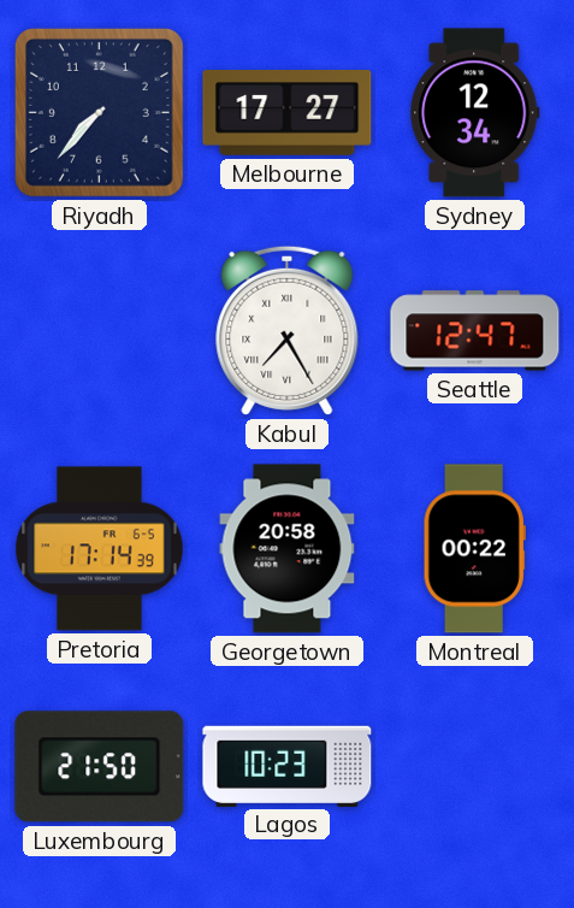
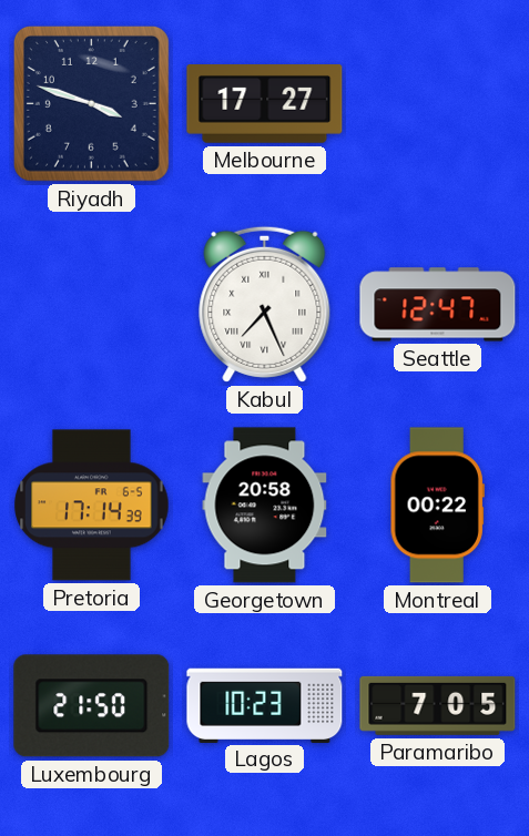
Riyadh: 7:37 -> 3:48 (91, 103)
Sydney: 12:34 -> none (475, 113)
Kabul: 7:25 -> 7:26 (265, 304)
Paramaribo: none -> 7:05 (438, 705)
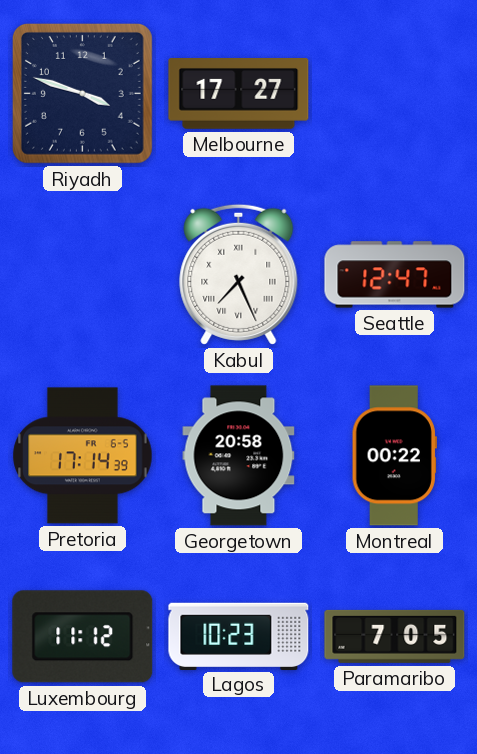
Luxembourg: 21:50 -> 11:12 (83, 637)
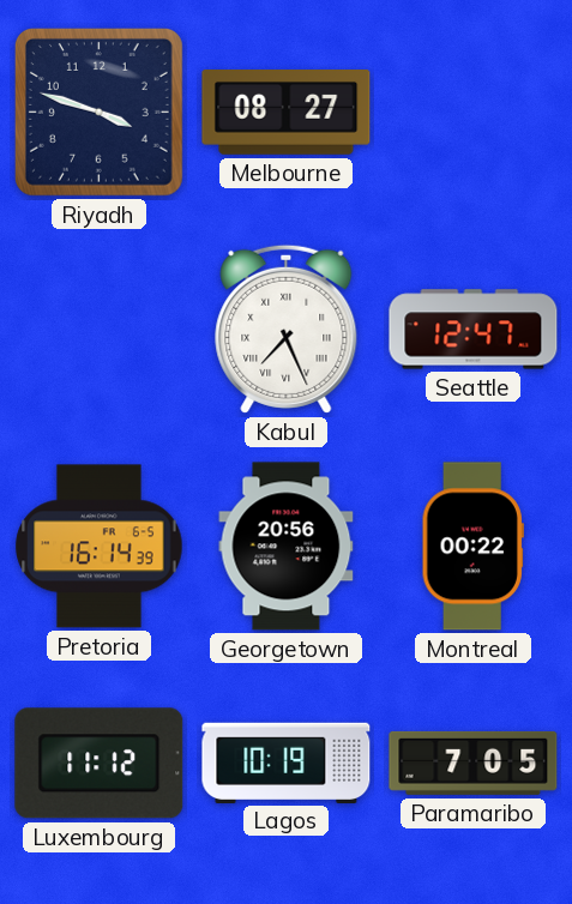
Melbourne: 17:27 -> 08:27 (287, 113)
Pretoria: 17:14 -> 16:14 (100, 547)
Georgetown: 20:58 -> 20:56 (287, 547)
Lagos: 10:23 -> 10:19 (287, 763)
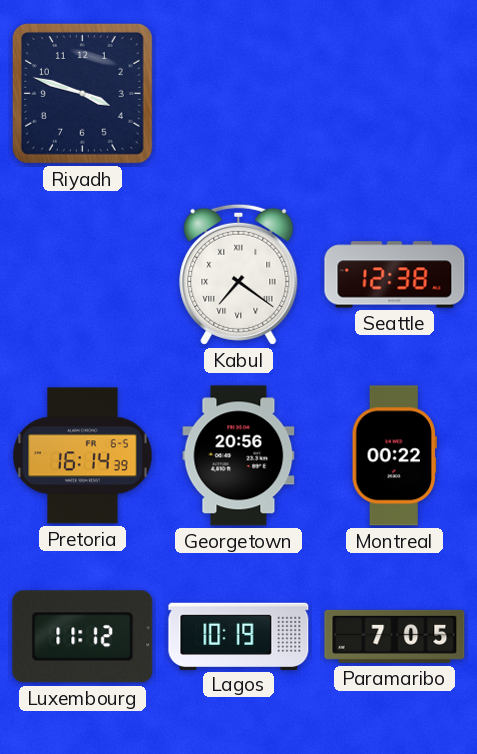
Melbourne: 08:27 -> none (287, 113)
Kabul: 7:26 -> 7:21 (239, 274)
Seattle: 12:47 -> 12:38 (395, 275)
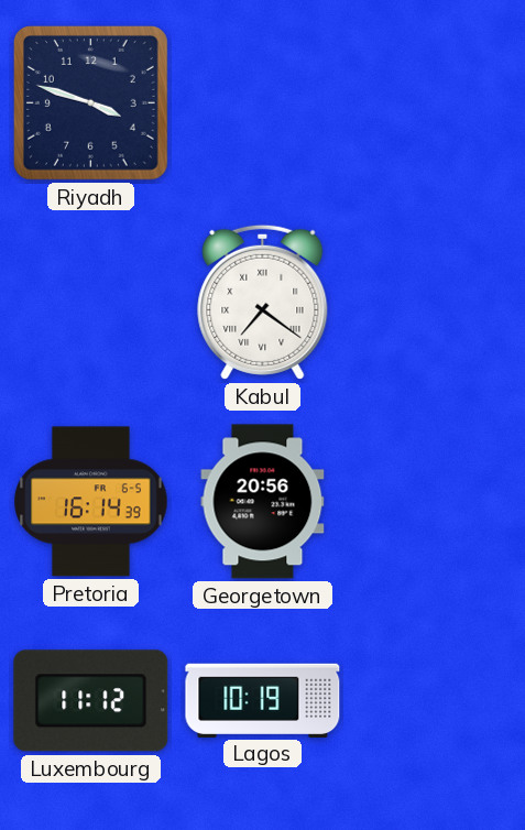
Seattle: 12:38 -> none (395, 275)
Montreal: 00:22 -> none (394, 456)
Paramaribo: 7:05 -> none (395, 636)
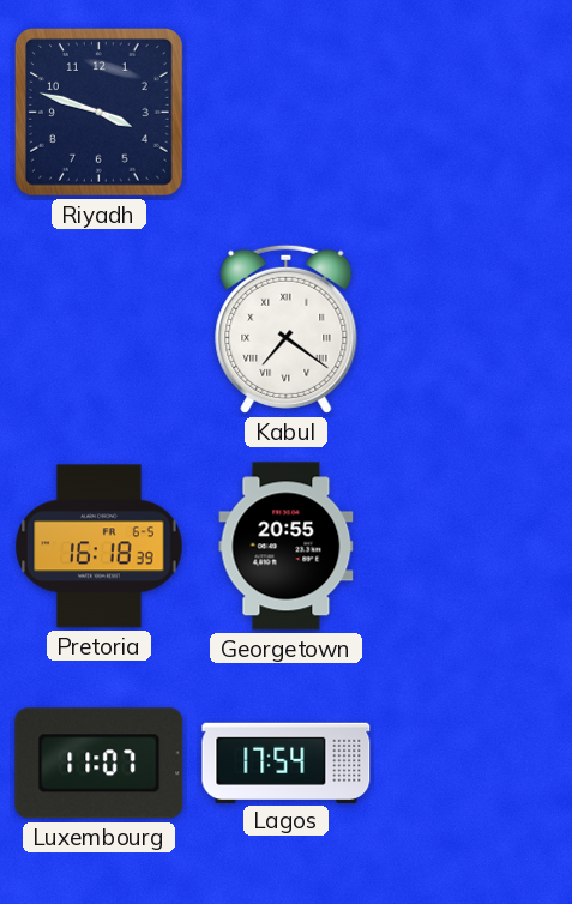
Pretoria: 16:14 -> 16:18 (100, 547)
Georgetown: 20:56 -> 20:55 (287, 547)
Luxembourg: 11:12 -> 11:07 (100, 764)
Lagos: 10:19 -> 17:54 (287, 763)
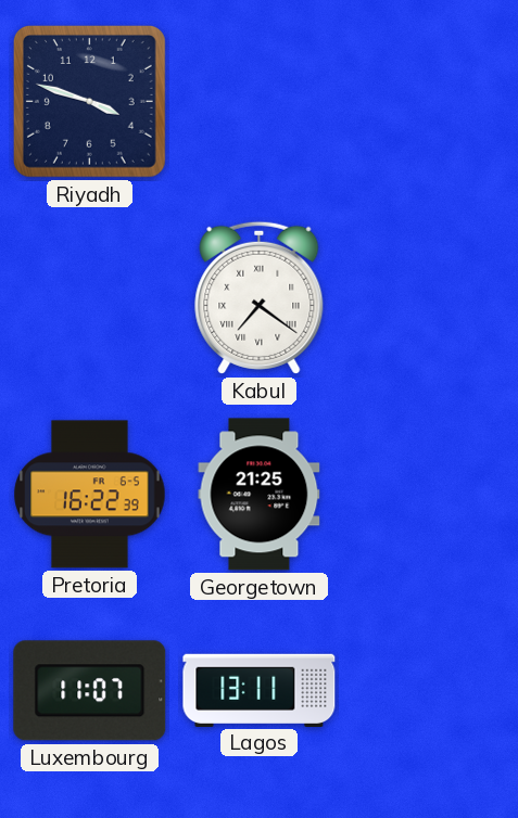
Pretoria: 16:18 -> 16:22 (90, 495)
Georgetown: 20:55 -> 21:25 (260, 495)
Lagos: 17:54 -> 13:11 (260, 690)
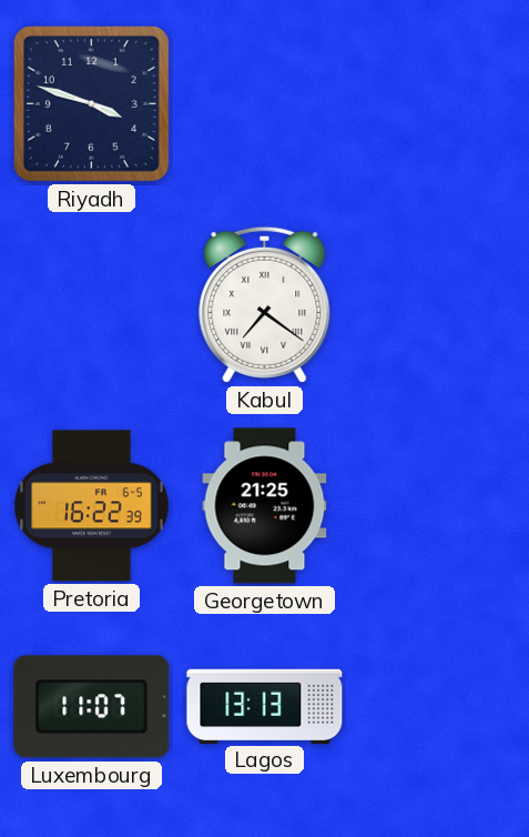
Lagos: 13:11 -> 13:13 (265, 706)
